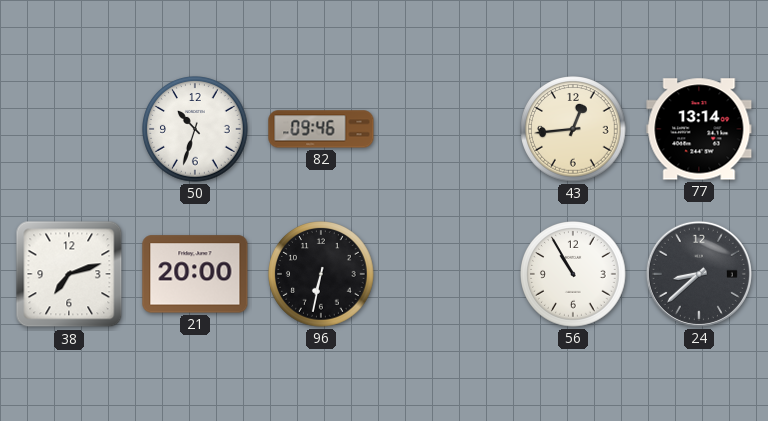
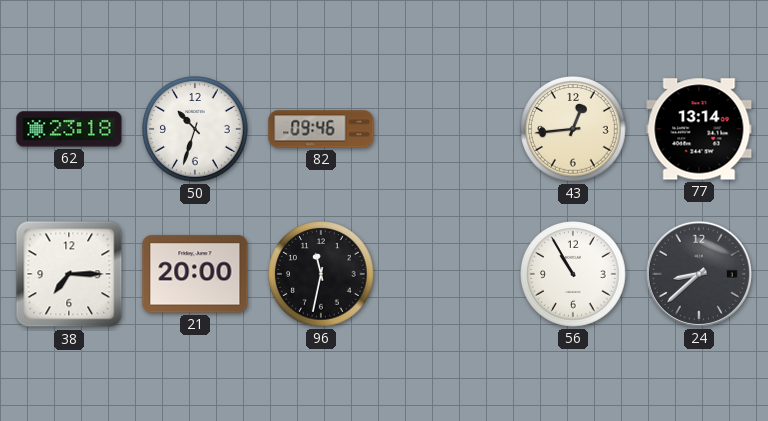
62: none -> 23:18 (69, 129)
38: 7:12 -> 7:15 (69, 274)
96: 6:32 -> 11:32 (321, 274)
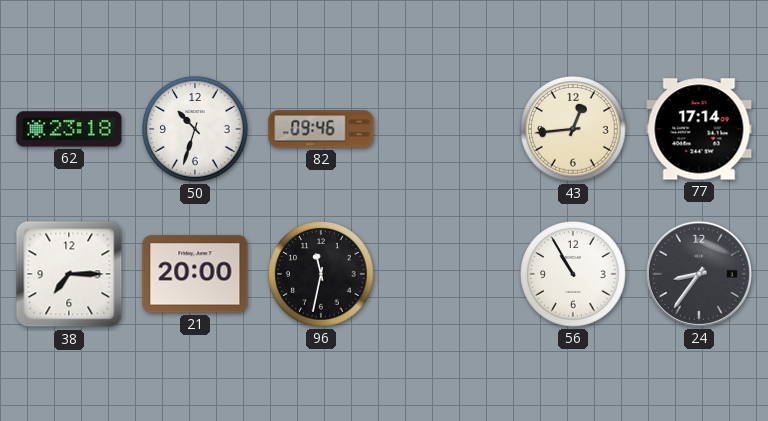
77: 13:14 -> 17:14 (699, 129)
24: 8:38 -> 8:36 (699, 274)
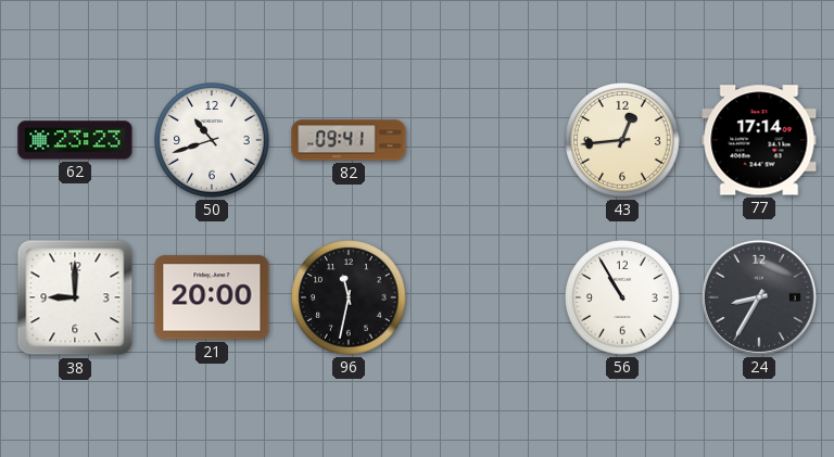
62: 23:18 -> 23:23 (75, 140)
50: 10:33 -> 10:42 (212, 140)
82: 09:46 -> 09:41 (349, 140)
38: 7:15 -> 9:00 (75, 297)
24: 8:36 -> 8:35 (759, 297)
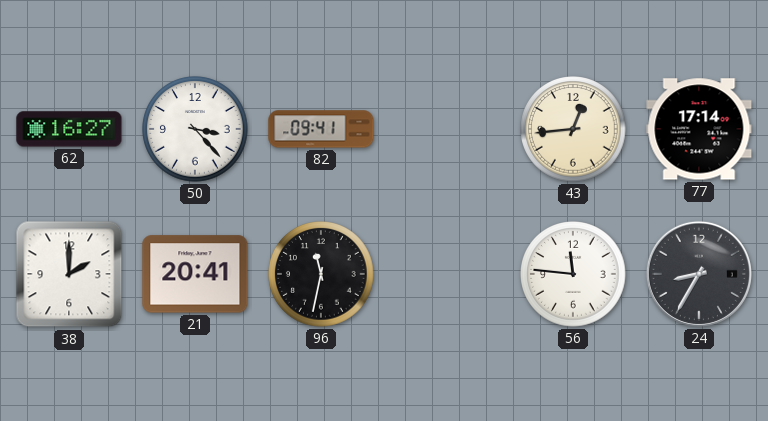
62: 23:23 -> 16:27 (69, 129)
50: 10:42 -> 3:23 (195, 129)
38: 9:00 -> 2:00 (69, 274)
21: 20:00 -> 20:41 (195, 274)
56: 10:55 -> 11:46 (573, 274)
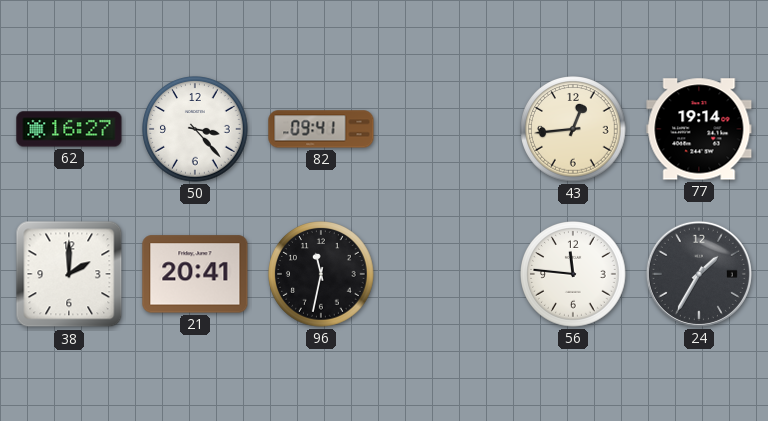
77: 17:14 -> 19:14 (699, 129)
24: 8:35 -> 1:35 (699, 274)
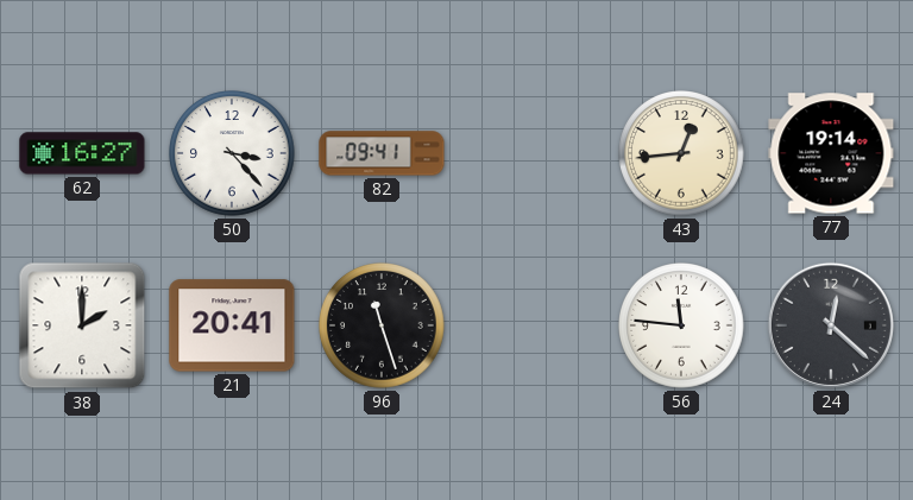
96: 11:32 -> 11:27 (382, 325)
24: 1:35 -> 12:22 (831, 325)
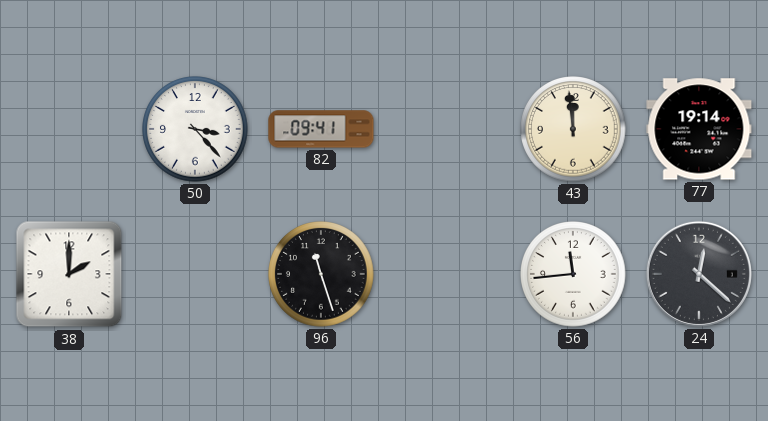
62: 16:27 -> none (82, 153)
43: 12:44 -> 11:59 (573, 129)
21: 20:41 -> none (232, 325)
56: 11:46 -> 11:44 (573, 274)
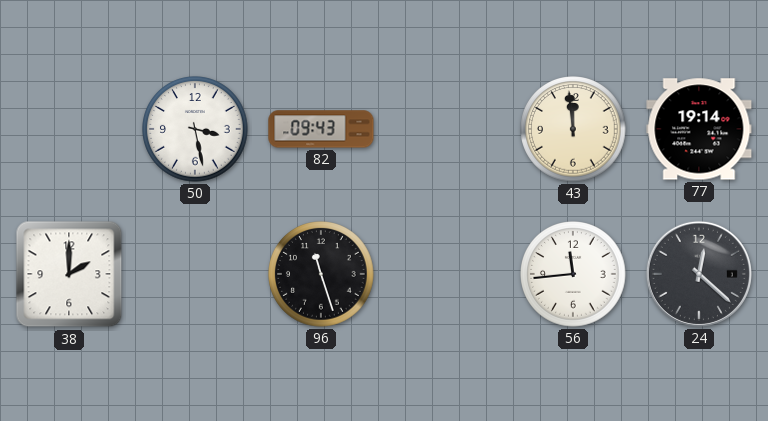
50: 3:23 -> 3:28 (195, 129)
82: 09:41 -> 09:43 (321, 129)
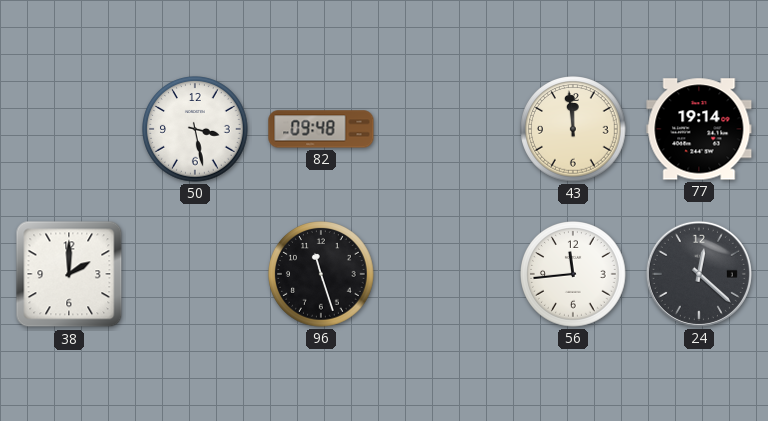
82: 09:43 -> 09:48 (321, 129)
